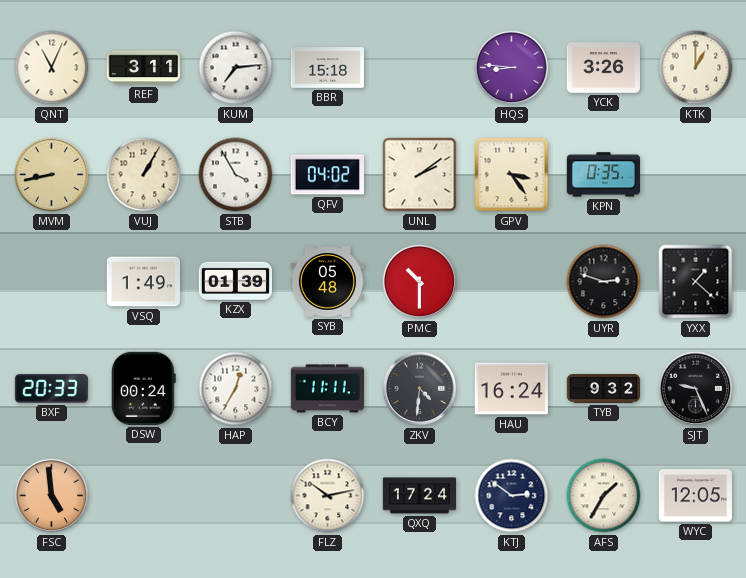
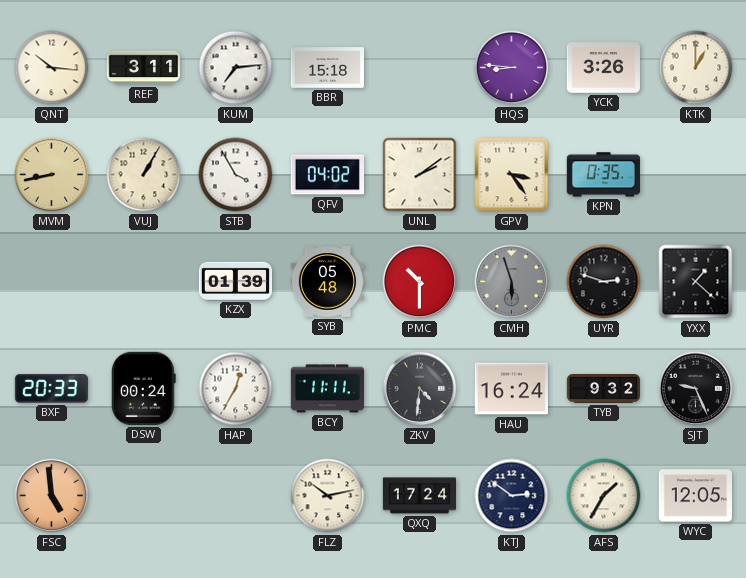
QNT: 11:04 -> 10:16 (52, 68)
VSQ: 1:49 -> none (143, 282)
CMH: none -> 5:57 (512, 282)
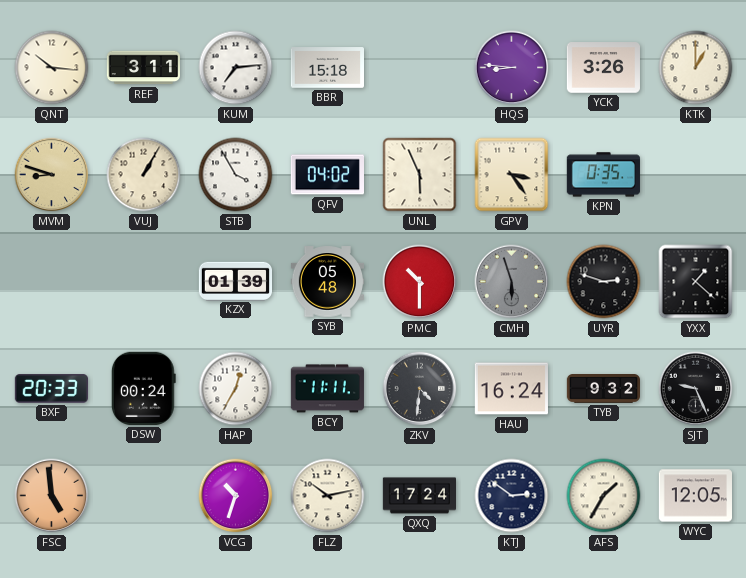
MVM: 8:43 -> 8:48 (52, 175)
UNL: 2:09 -> 5:56 (420, 175)
VCG: none -> 10:33 (236, 496)
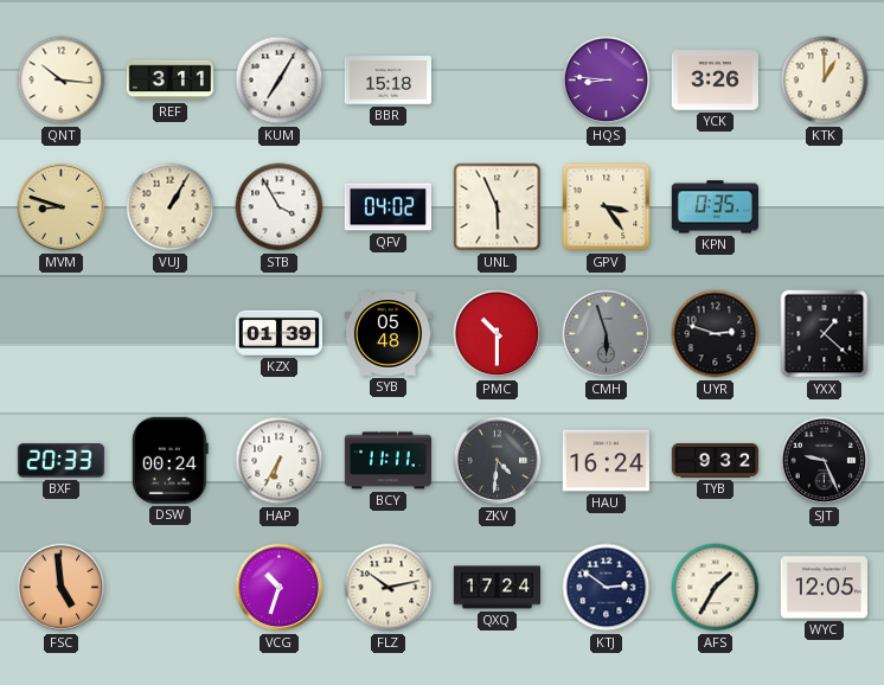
KUM: 7:14 -> 7:05 (280, 81)
HAP: 12:35 -> 6:35 (280, 461)
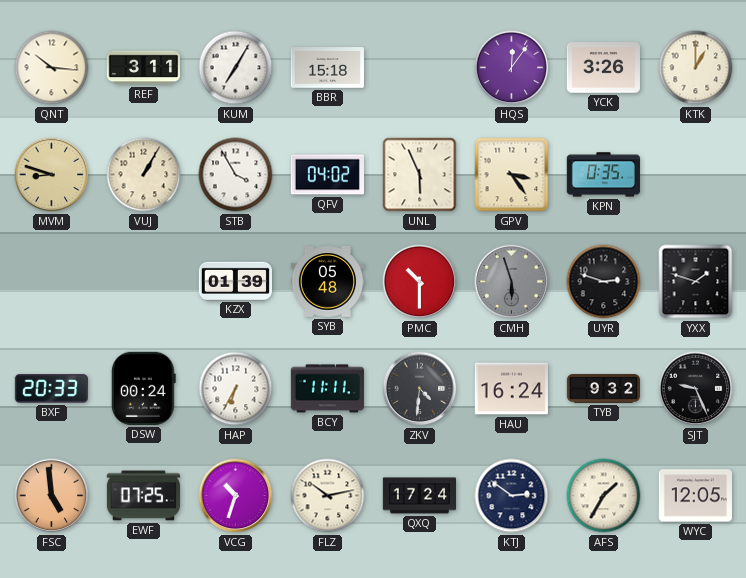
HQS: 8:46 -> 12:06 (512, 68)
YXX: 1:22 -> 1:48 (696, 282)
EWF: none -> 07:25 (143, 496)
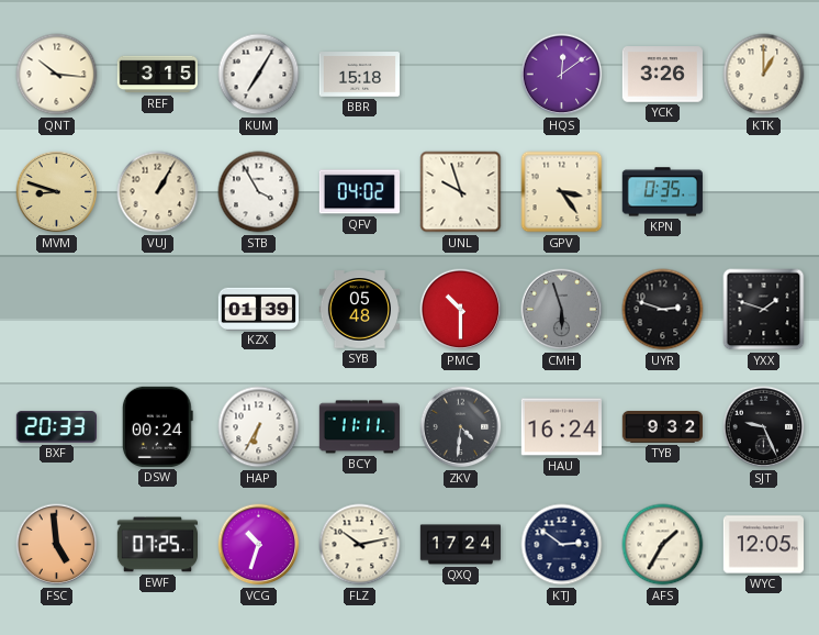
REF: 3:11 -> 3:15 (157, 75)
HQS: 12:06 -> 12:09 (562, 75)
UNL: 5:56 -> 9:57 (461, 192)
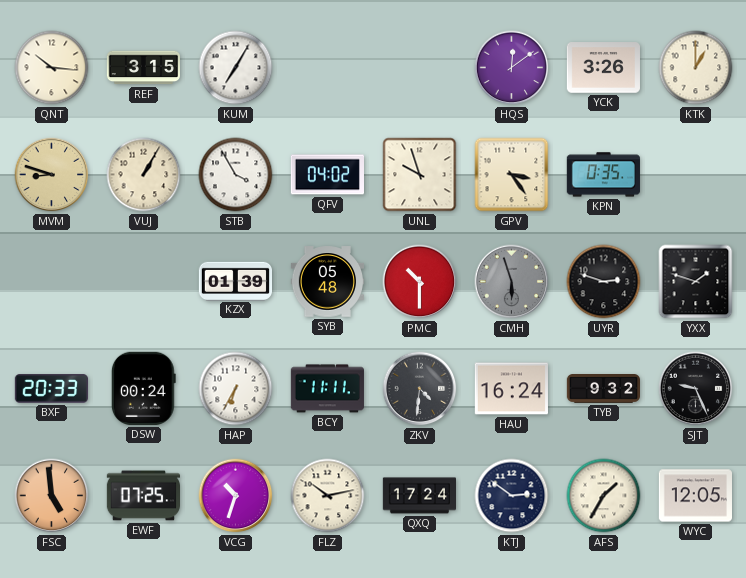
BBR: 15:18 -> none (359, 75)
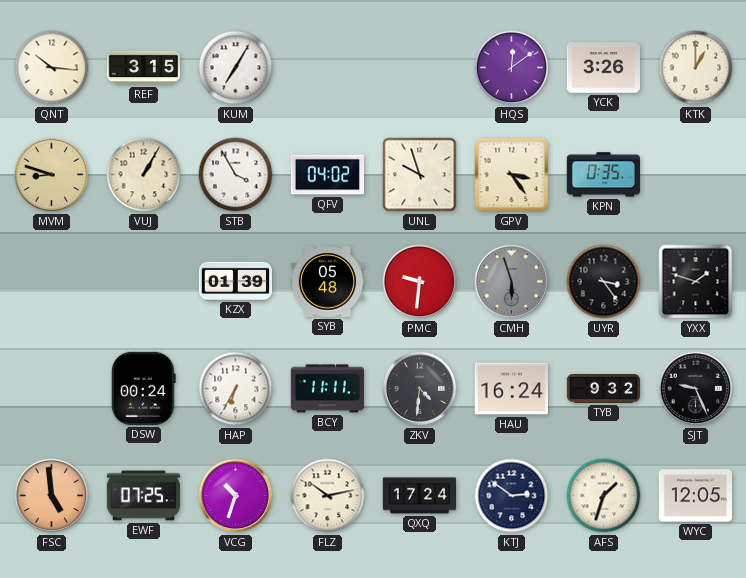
PMC: 10:30 -> 9:31 (420, 282)
UYR: 2:48 -> 3:24 (604, 282)
BXF: 20:33 -> none (51, 389)
AFS: 1:35 -> 1:33 (604, 496)
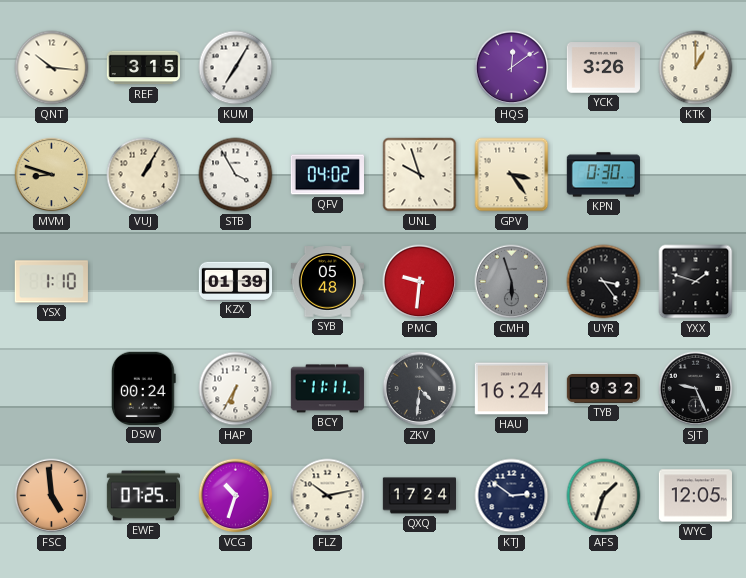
KPN: 0:35 -> 0:30 (603, 175)
YSX: none -> 1:10 (51, 282)
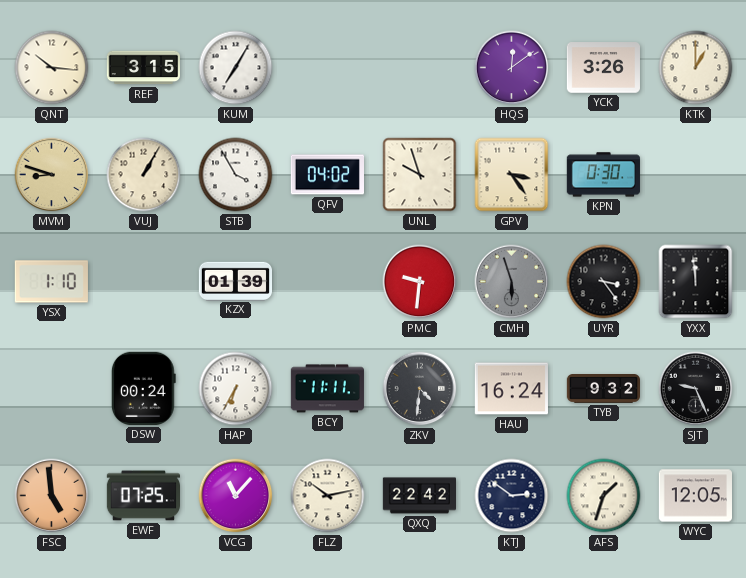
SYB: 05:48 -> none (327, 282)
YXX: 1:48 -> 11:59 (696, 282)
VCG: 10:33 -> 11:07 (236, 496)
QXQ: 17:24 -> 22:42 (419, 496)
